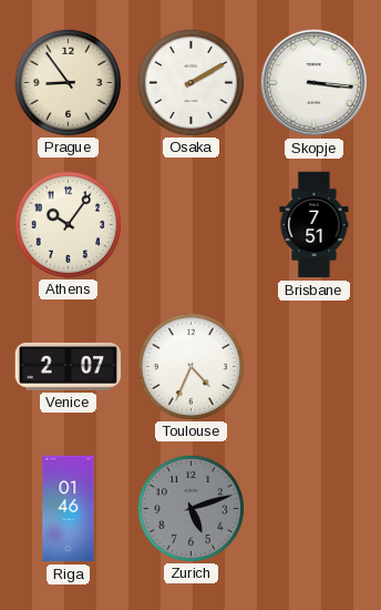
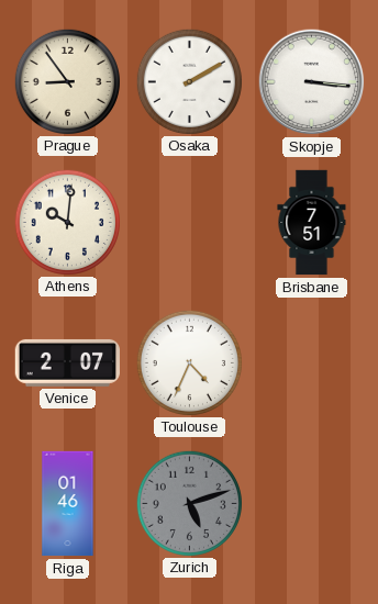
Athens: 10:06 -> 10:01 (67, 222)
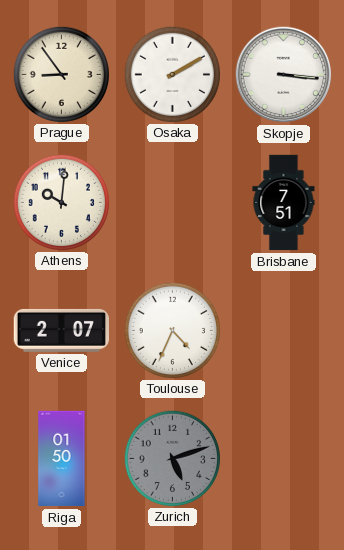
Riga: 01:46 -> 01:50 (62, 459)
